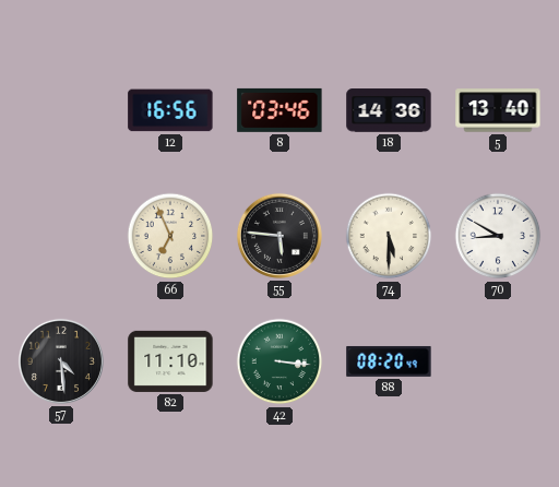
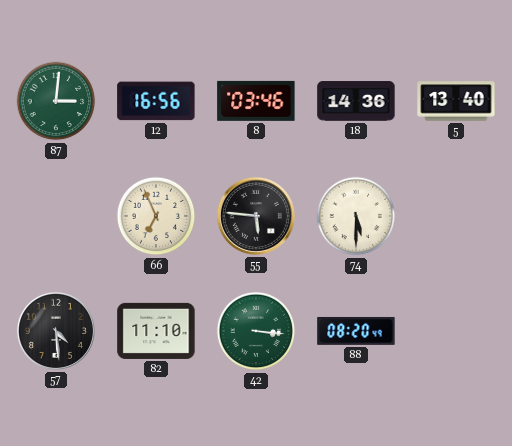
87: none -> 3:01 (56, 101)
70: 8:50 -> none (498, 236)
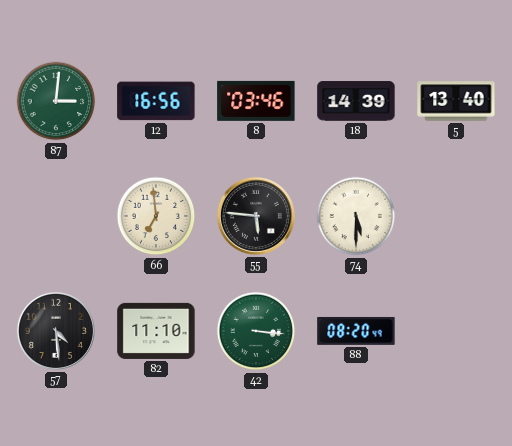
18: 14:36 -> 14:39 (356, 101)
66: 6:56 -> 6:59 (156, 216)
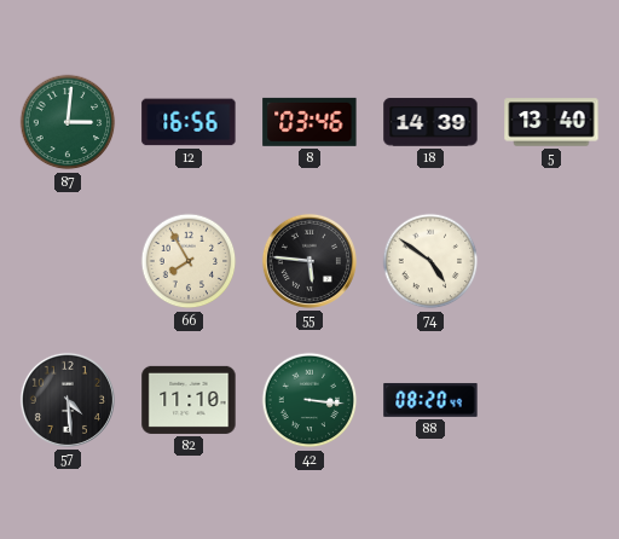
66: 6:59 -> 7:55 (189, 261)
74: 5:30 -> 4:51 (430, 261)
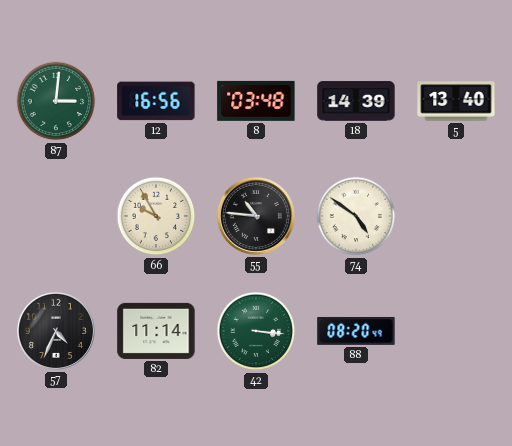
8: 03:46 -> 03:48 (256, 101)
66: 7:55 -> 9:55 (156, 216)
55: 5:46 -> 10:46 (256, 216)
57: 4:29 -> 4:34 (56, 331)
82: 11:10 -> 11:14 (156, 331)
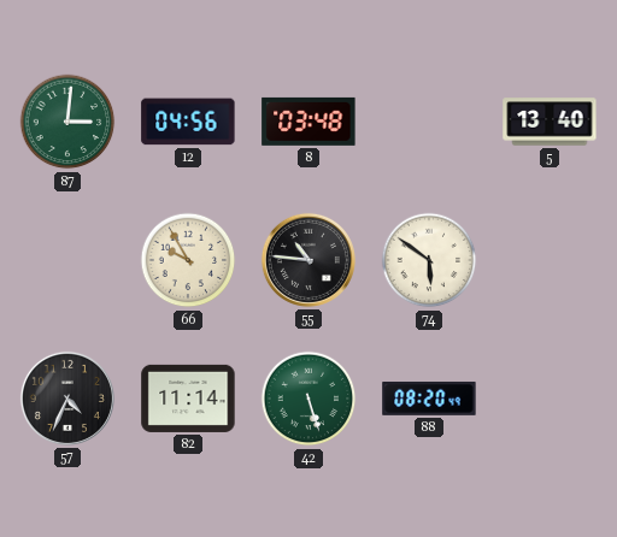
12: 16:56 -> 04:56 (188, 122)
18: 14:39 -> none (356, 101)
74: 4:51 -> 5:51 (429, 260)
42: 3:16 -> 5:27 (308, 399)
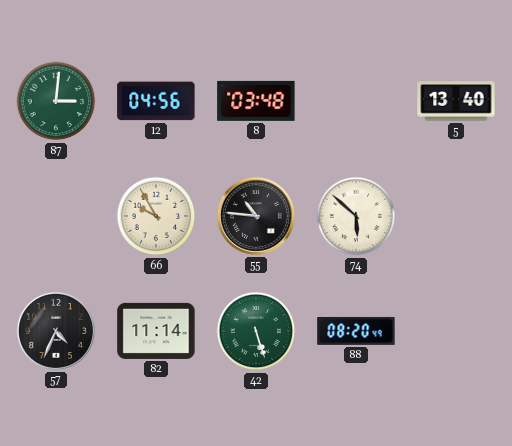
74: 5:51 -> 5:52 (356, 216)
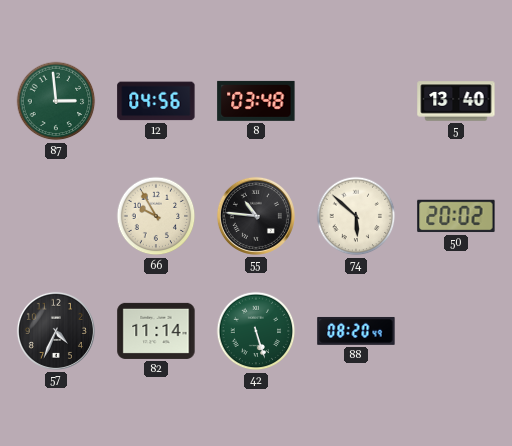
87: 3:01 -> 2:59 (56, 101)
50: none -> 20:02 (456, 216)
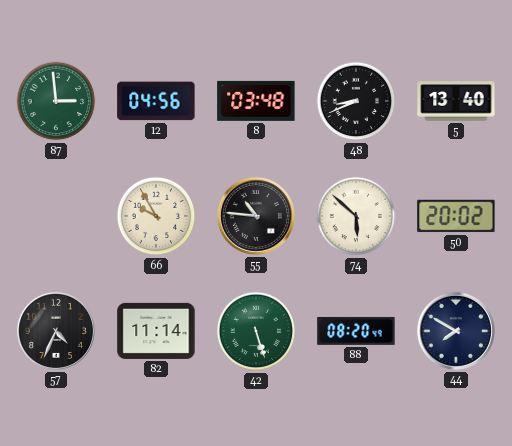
48: none -> 8:41 (356, 101)
44: none -> 7:50 (456, 331)
